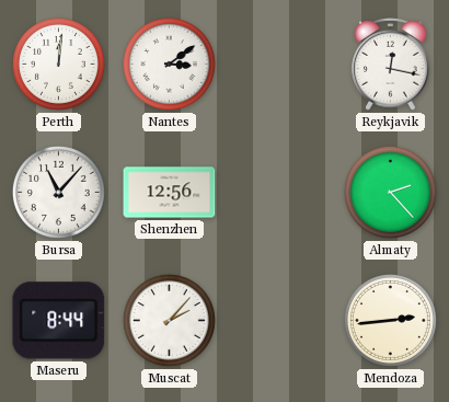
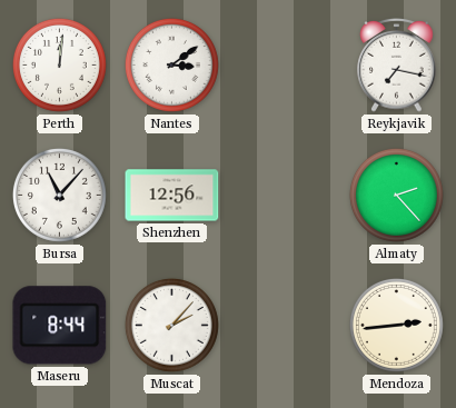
Reykjavik: 12:17 -> 7:17 (397, 64)
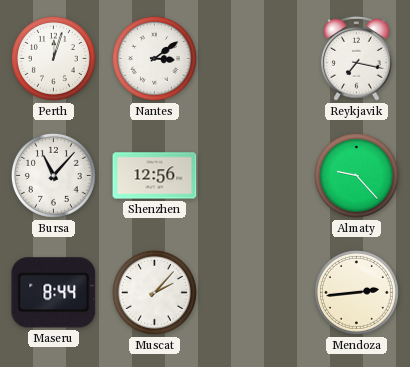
Perth: 12:01 -> 12:03 (53, 58)
Almaty: 2:23 -> 9:23 (356, 175)
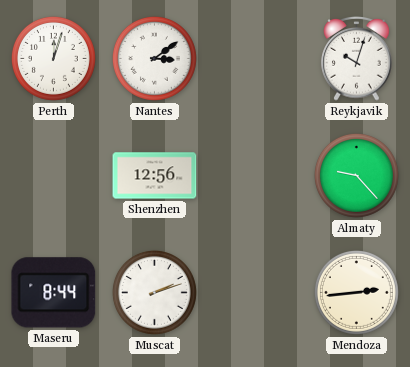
Reykjavik: 7:17 -> 10:03 (357, 58)
Bursa: 11:07 -> none (53, 175)
Muscat: 2:07 -> 2:12 (154, 292)
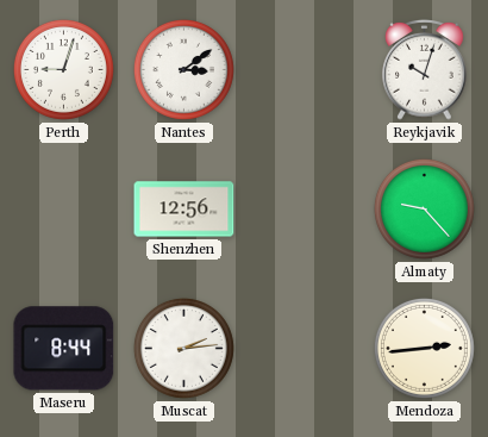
Perth: 12:03 -> 9:03 (63, 69)
Muscat: 2:12 -> 2:14 (183, 348)
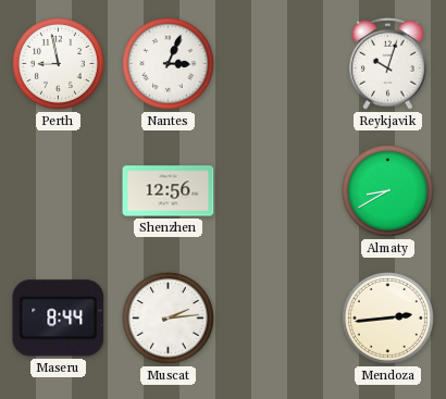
Perth: 9:03 -> 8:58 (58, 63)
Nantes: 3:09 -> 3:04 (168, 63)
Almaty: 9:23 -> 8:40 (387, 190)
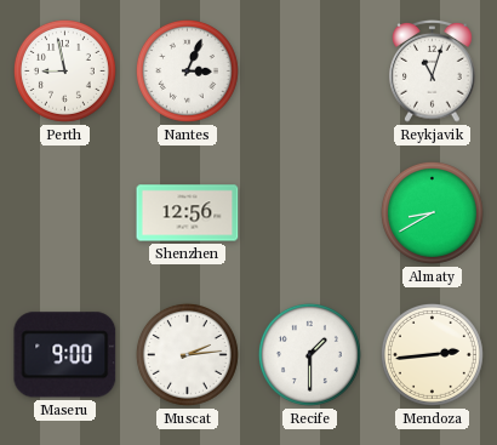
Reykjavik: 10:03 -> 11:03 (433, 70)
Maseru: 8:44 -> 9:00 (65, 355)
Recife: none -> 1:30 (309, 354)
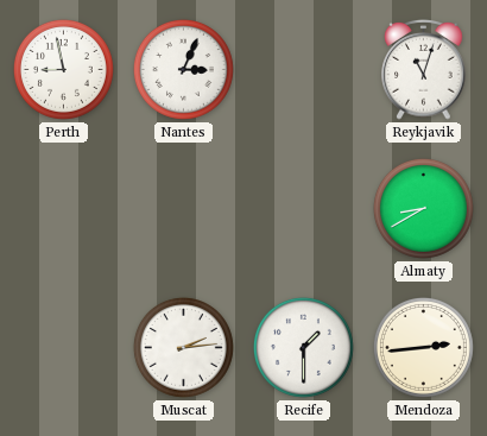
Shenzhen: 12:56 -> none (188, 213)
Maseru: 9:00 -> none (65, 355)
